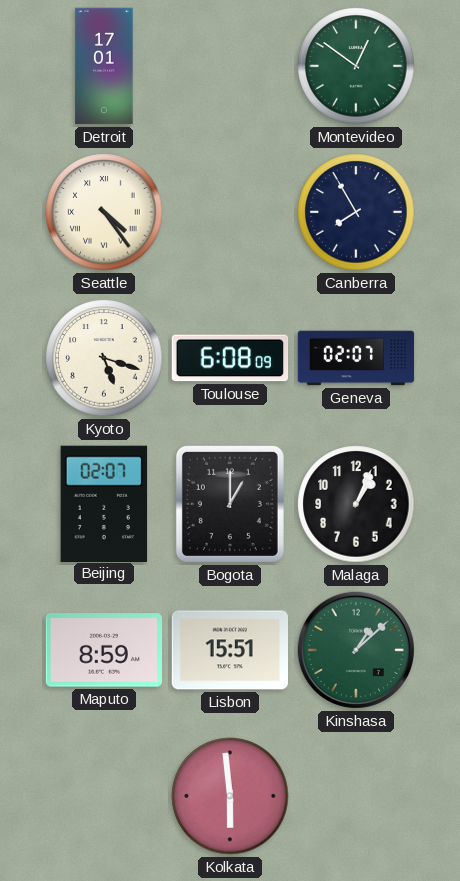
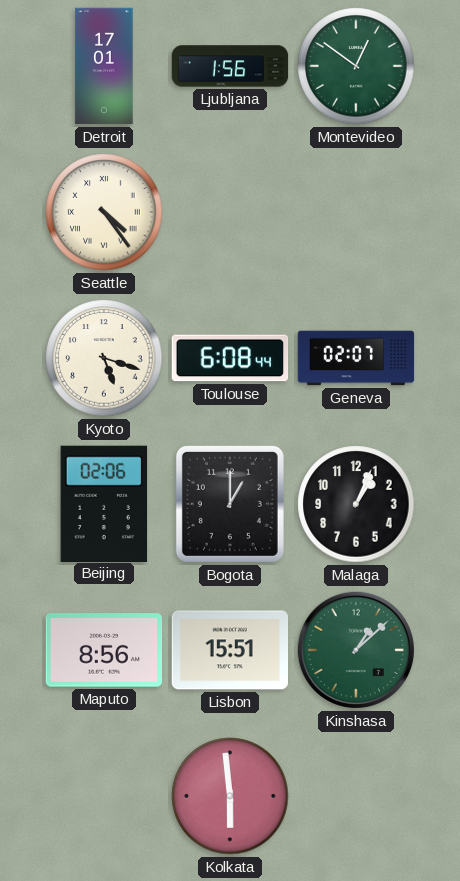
Ljubljana: none -> 1:56 (230, 66)
Canberra: 7:55 -> none (356, 212)
Toulouse: 6:08:09 -> 6:08:44 (230, 358)
Beijing: 02:07 -> 02:06 (104, 503)
Maputo: 8:59 -> 8:56 (104, 650)
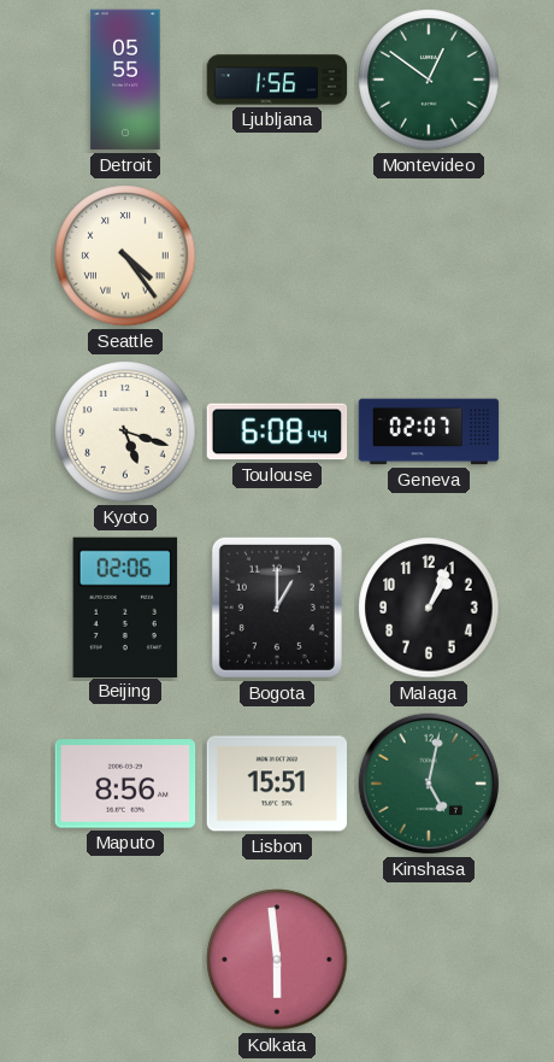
Detroit: 17:01 -> 05:55 (125, 80)
Kinshasa: 1:08 -> 5:02 (429, 784)
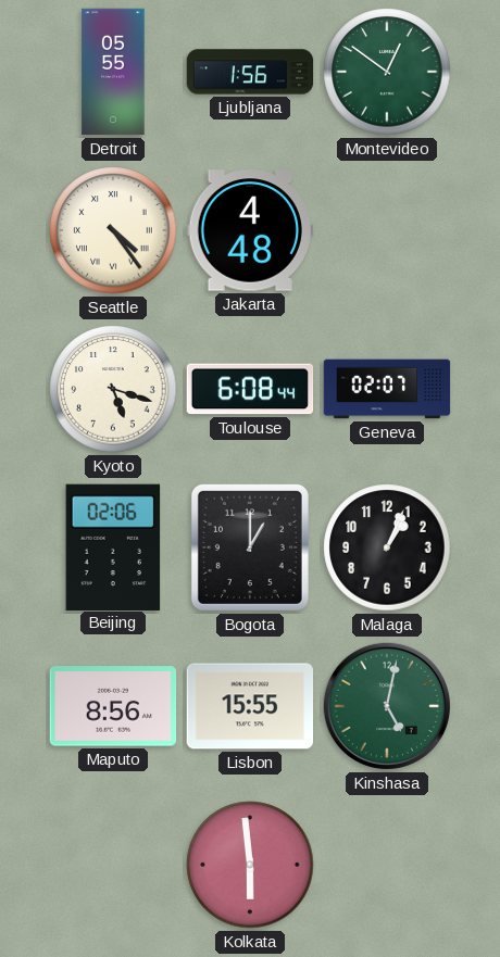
Jakarta: none -> 4:48 (249, 230)
Lisbon: 15:51 -> 15:55 (250, 706)
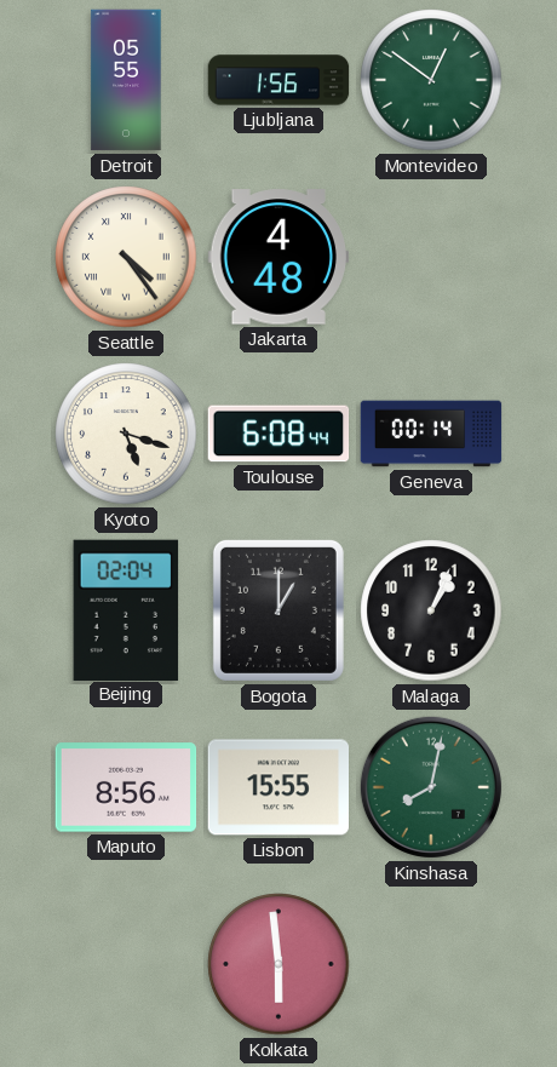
Geneva: 02:07 -> 00:14 (431, 434)
Beijing: 02:06 -> 02:04 (126, 609)
Kinshasa: 5:02 -> 8:02 (431, 787)
